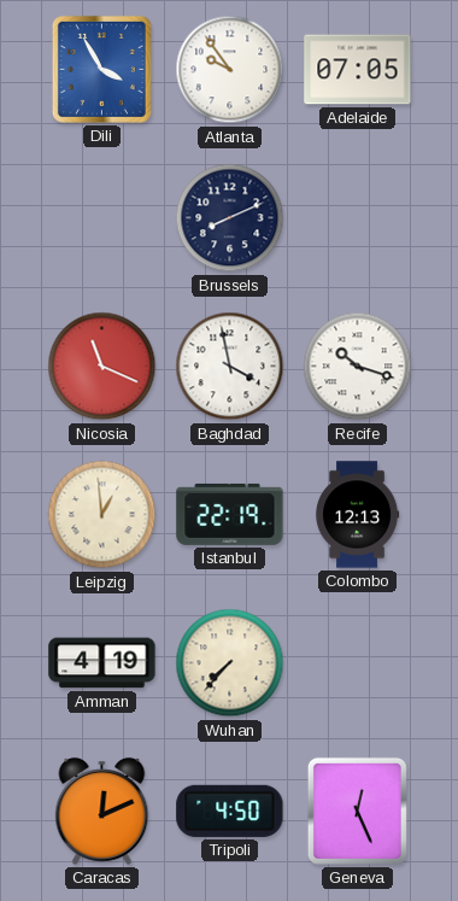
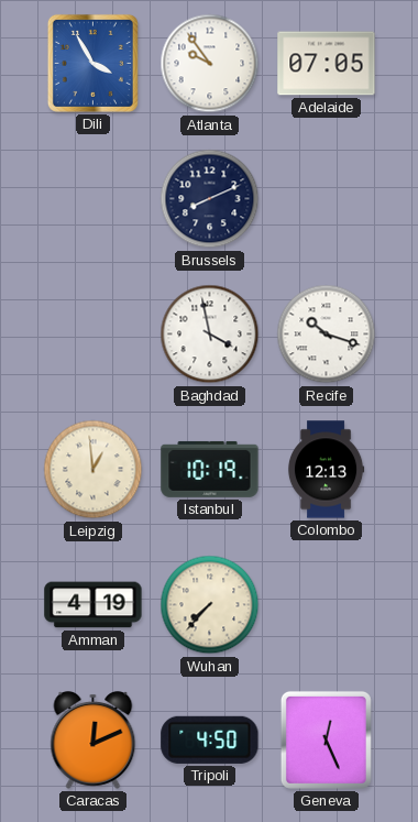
Nicosia: 11:19 -> none (102, 367)
Istanbul: 22:19 -> 10:19 (210, 469)
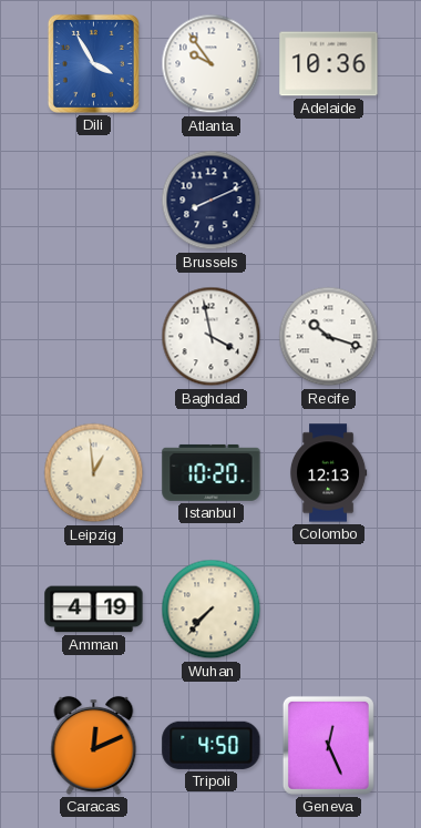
Adelaide: 07:05 -> 10:36 (329, 64)
Istanbul: 10:19 -> 10:20 (212, 472)
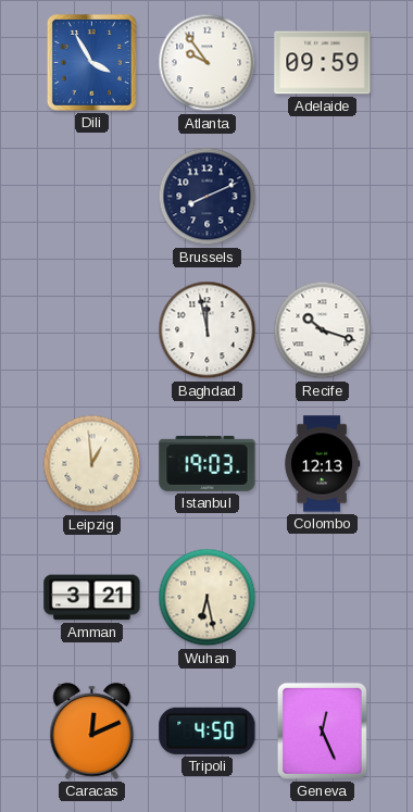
Adelaide: 10:36 -> 09:59 (323, 63)
Baghdad: 3:58 -> 11:58 (208, 330)
Istanbul: 10:20 -> 19:03 (208, 463)
Amman: 4:19 -> 3:21 (92, 598)
Wuhan: 7:37 -> 6:28 (208, 598)
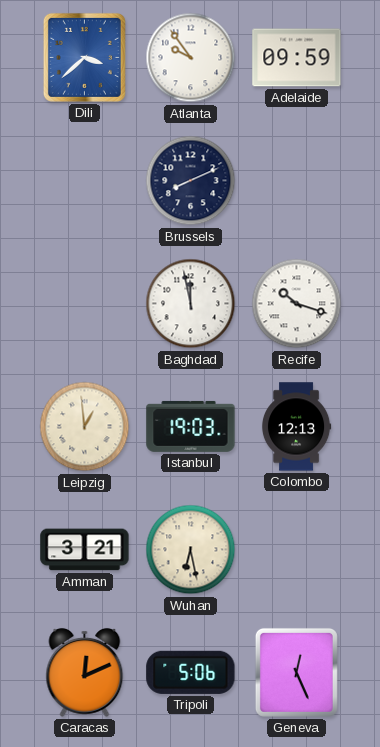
Dili: 3:55 -> 3:38 (84, 57)
Tripoli: 4:50 -> 5:06 (191, 672)
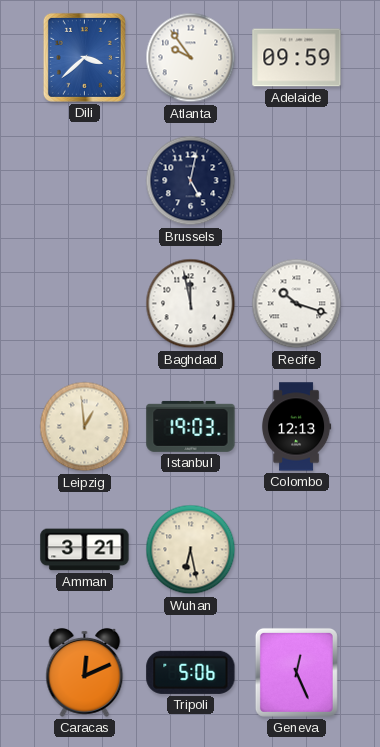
Brussels: 8:11 -> 5:02 (191, 181)
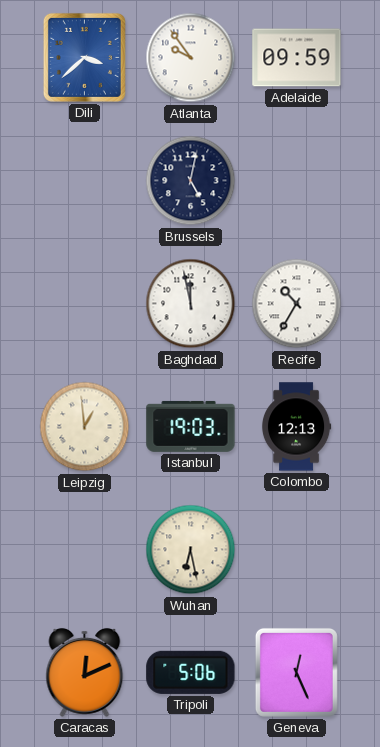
Recife: 10:18 -> 10:35 (297, 304)
Amman: 3:21 -> none (85, 550)
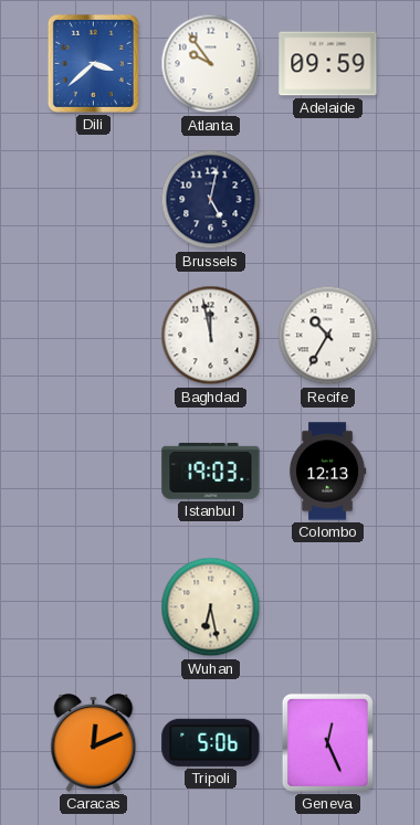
Leipzig: 12:59 -> none (85, 427)
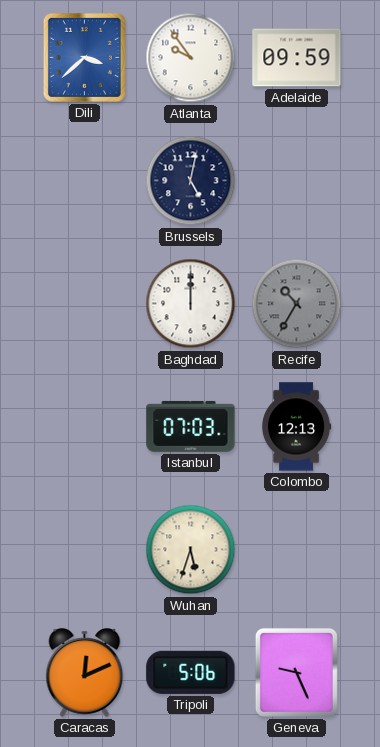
Baghdad: 11:58 -> 12:00 (191, 304)
Recife dial: white -> grey (297, 304)
Istanbul: 19:03 -> 07:03 (191, 426)
Wuhan: 6:28 -> 5:33 (191, 550)
Geneva: 12:26 -> 9:26 (296, 672)
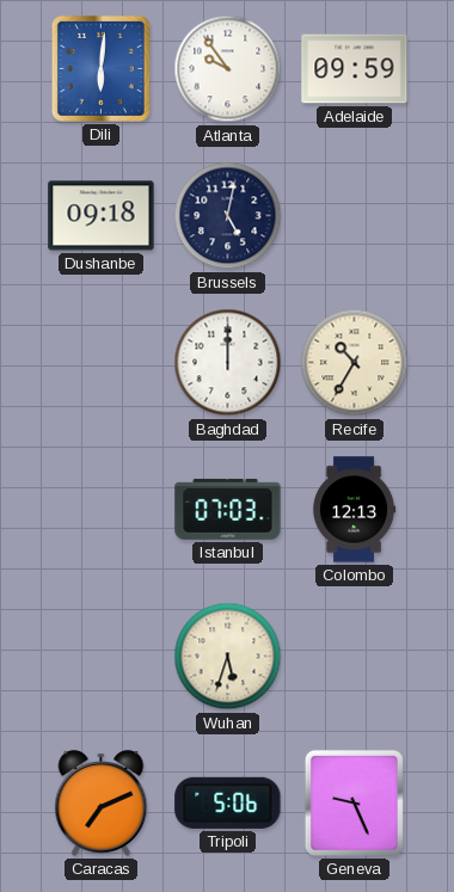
Dili: 3:38 -> 6:01 (100, 68)
Dushanbe: none -> 09:18 (102, 216)
Recife dial: grey -> cream (355, 363)
Caracas: 12:11 -> 7:11 (102, 802)
